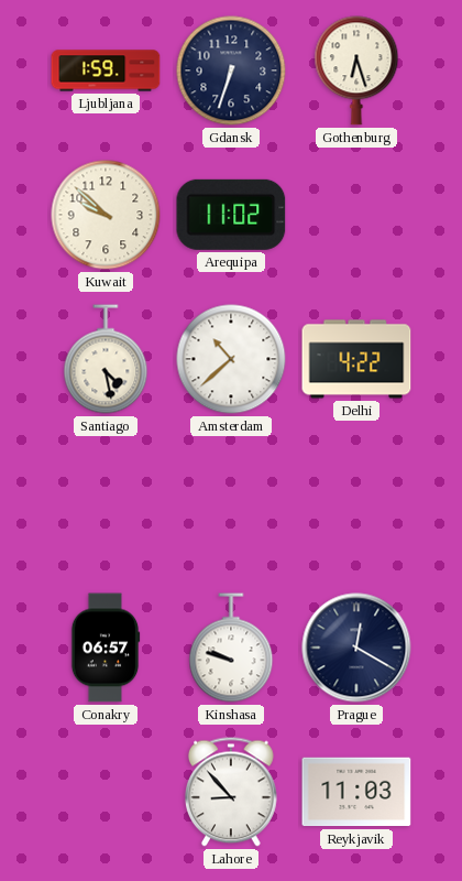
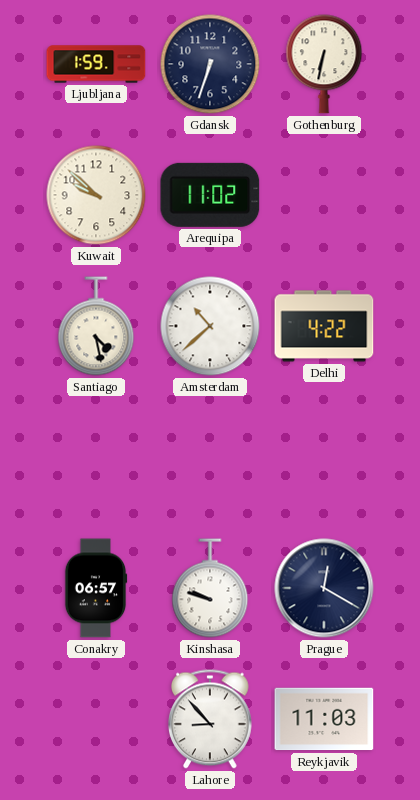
Gothenburg: 6:27 -> 6:32 (324, 64)
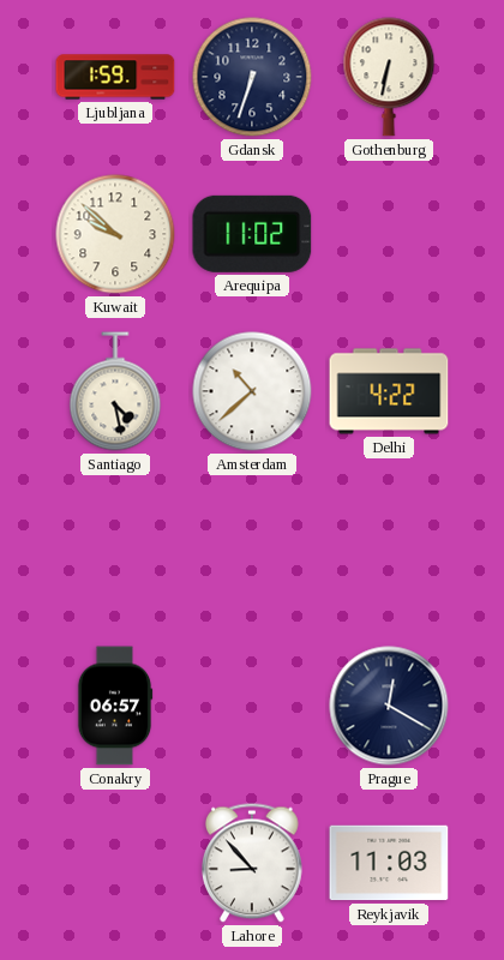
Kinshasa: 9:48 -> none (210, 588)
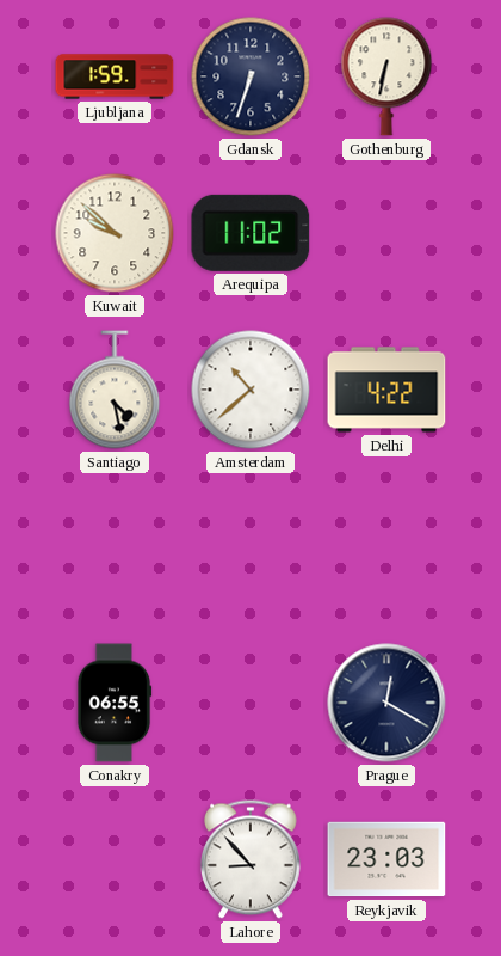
Conakry: 06:57 -> 06:55 (115, 703)
Reykjavik: 11:03 -> 23:03 (386, 859)
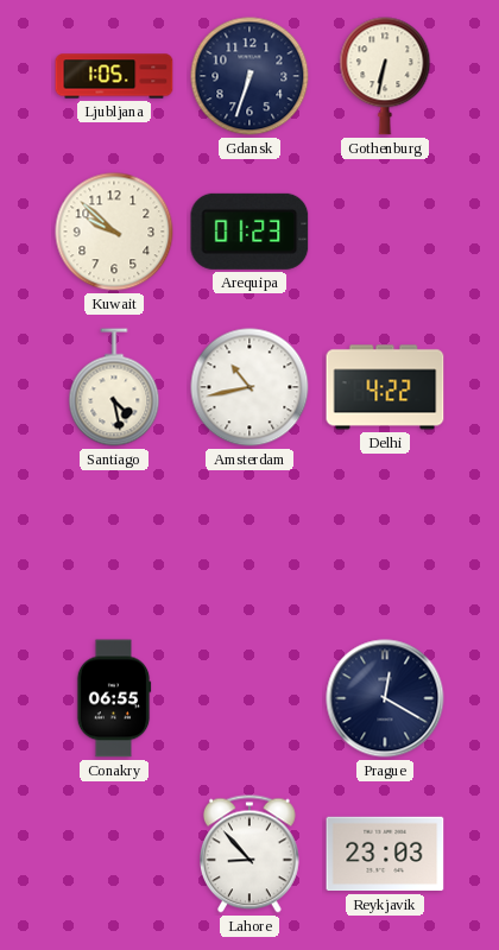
Ljubljana: 1:59 -> 1:05 (114, 76)
Arequipa: 11:02 -> 01:23 (249, 232)
Amsterdam: 10:38 -> 10:43 (249, 387)
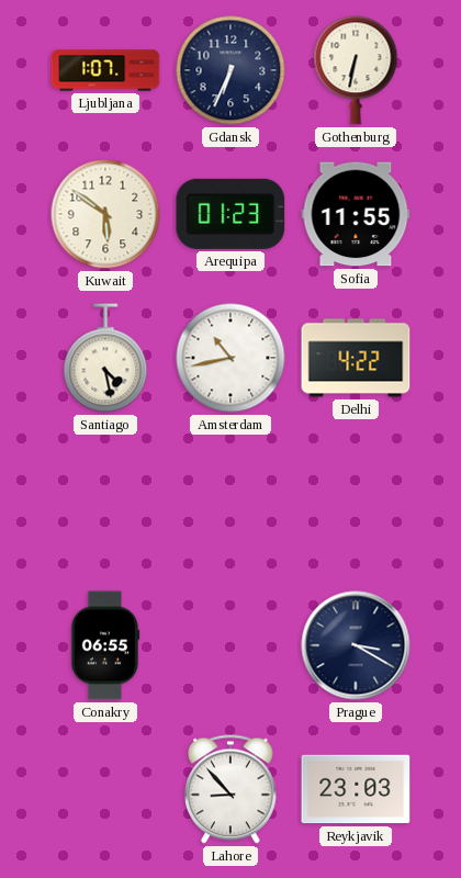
Ljubljana: 1:05 -> 1:07 (105, 70)
Gdansk: 6:33 -> 6:34 (231, 70)
Kuwait: 9:52 -> 5:51 (105, 214)
Sofia: none -> 11:55 (356, 214)
Prague: 12:20 -> 3:20 (356, 645)
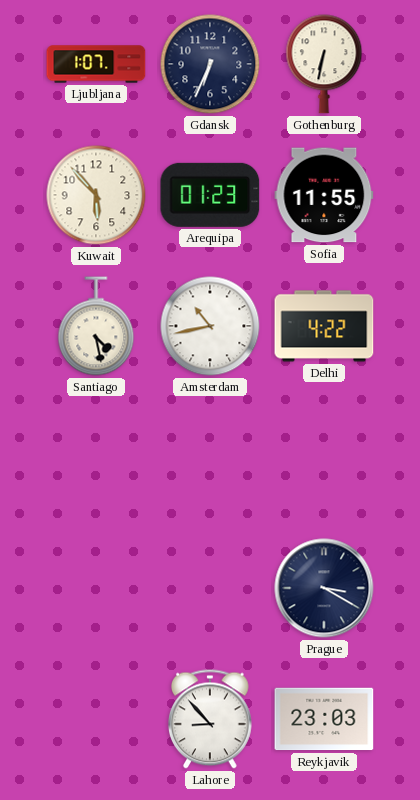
Kuwait: 5:51 -> 5:53 (96, 195)
Conakry: 06:55 -> none (105, 645)
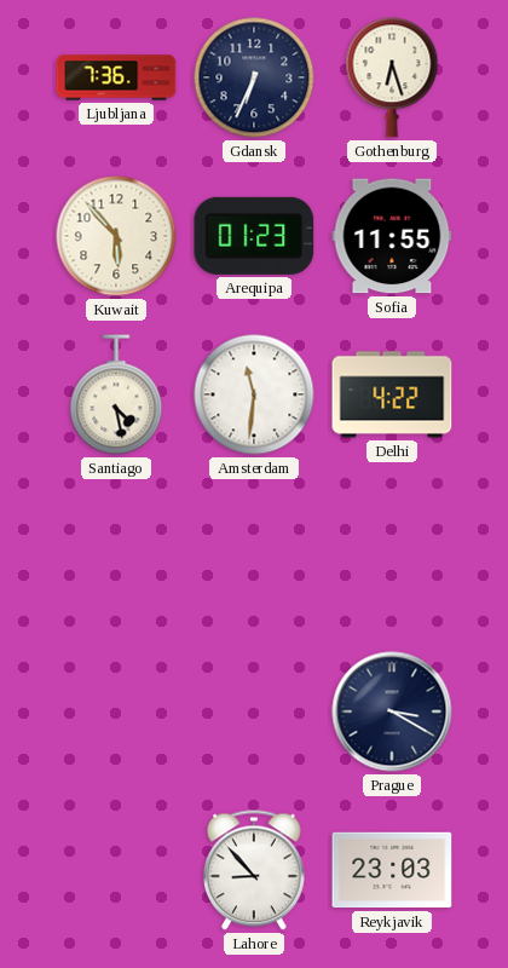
Ljubljana: 1:07 -> 7:36 (116, 77)
Gothenburg: 6:32 -> 6:27 (392, 77)
Amsterdam: 10:43 -> 11:31 (254, 394)
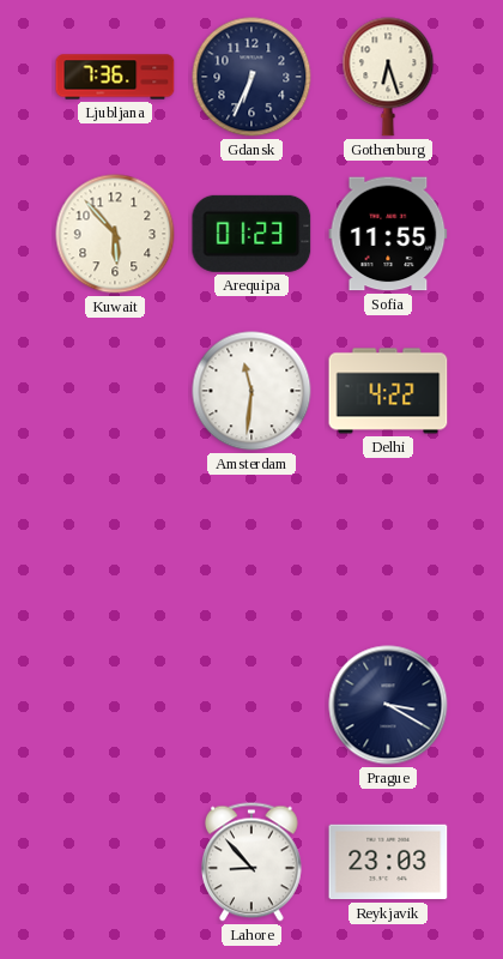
Santiago: 4:28 -> none (116, 394)
